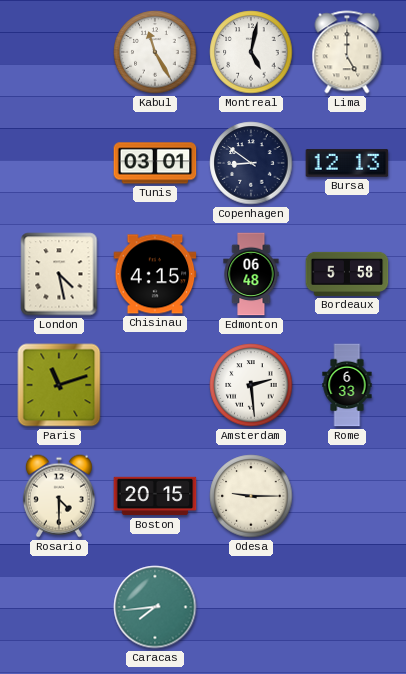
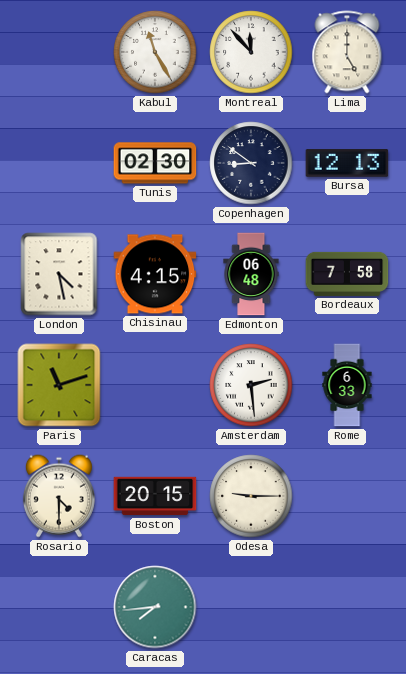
Montreal: 5:02 -> 11:53 (251, 52)
Tunis: 03:01 -> 02:30 (155, 163)
Bordeaux: 5:58 -> 7:58 (347, 274)
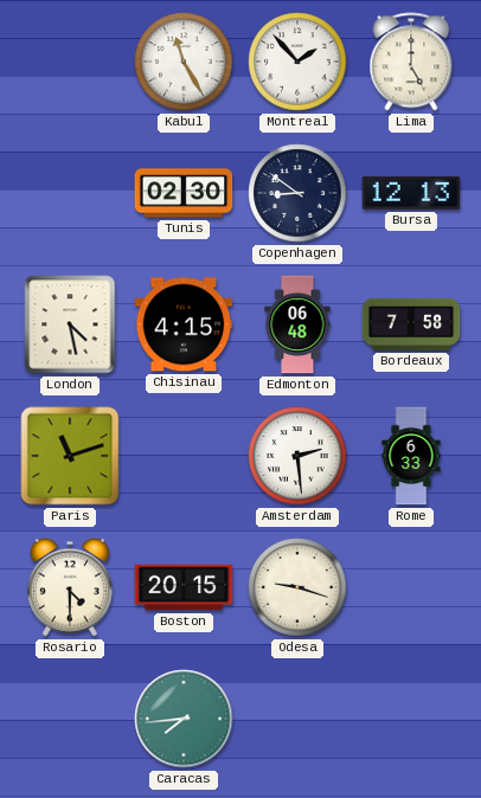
Montreal: 11:53 -> 1:53 (297, 62)
Odesa: 9:15 -> 9:18 (297, 587)
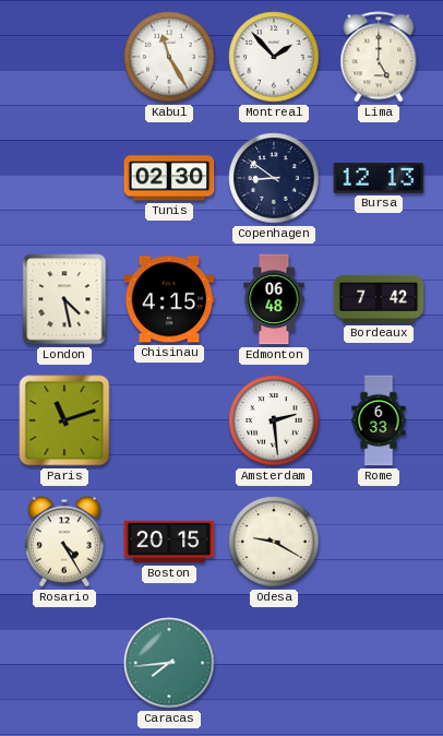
Bordeaux: 7:58 -> 7:42 (379, 299)
Rosario: 4:30 -> 4:25 (64, 542)
Odesa: 9:18 -> 9:20 (274, 542)
